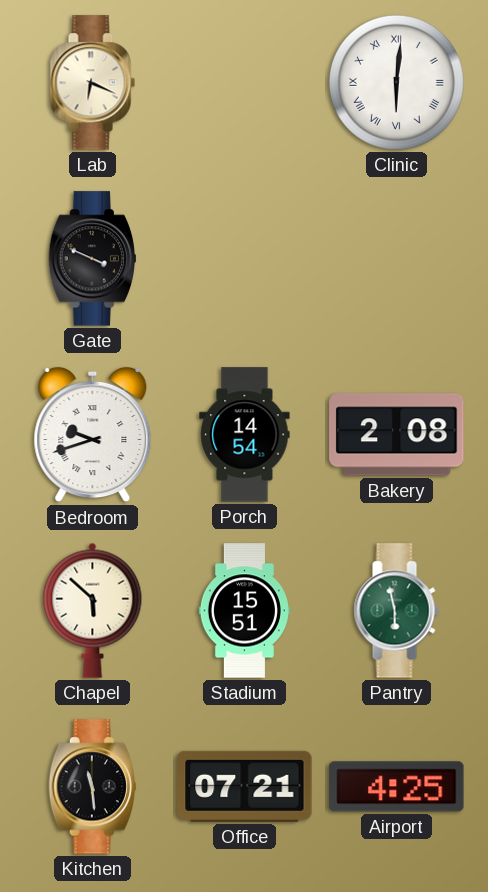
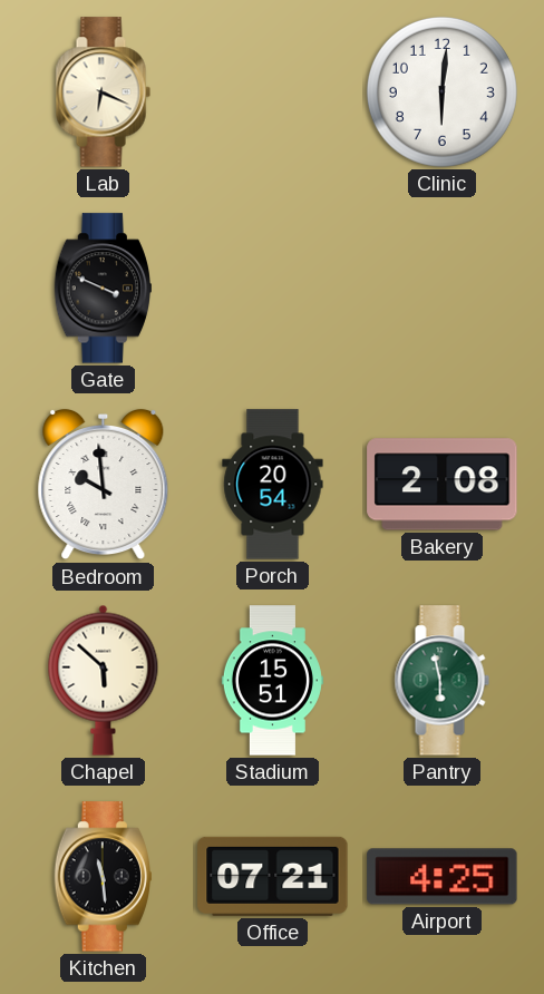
Clinic numerals: Roman -> Arabic (441, 91)
Bedroom: 9:42 -> 9:59 (104, 485)
Porch: 14:54 -> 20:54 (273, 485)
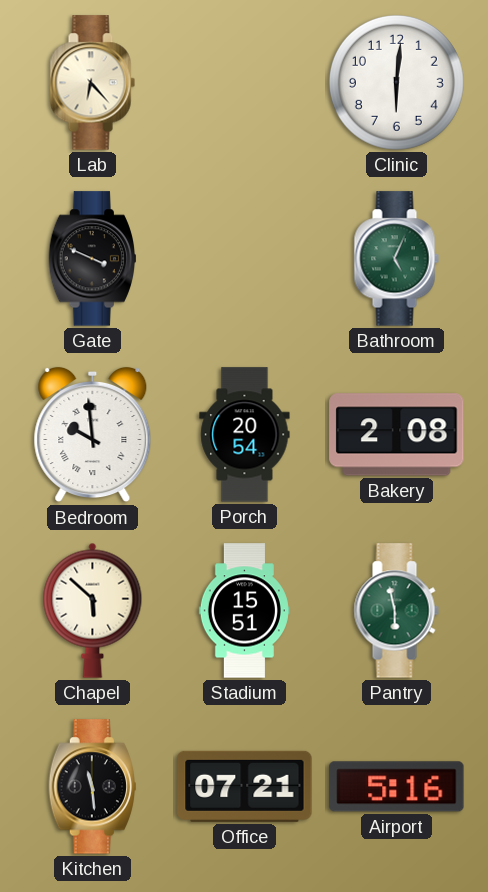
Lab: 6:19 -> 6:23 (92, 83)
Bathroom: none -> 5:04 (396, 259)
Airport: 4:25 -> 5:16 (397, 787)
